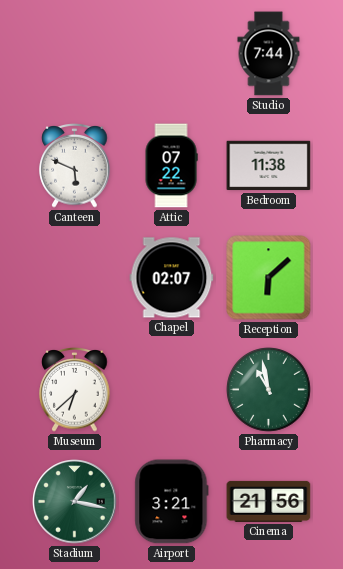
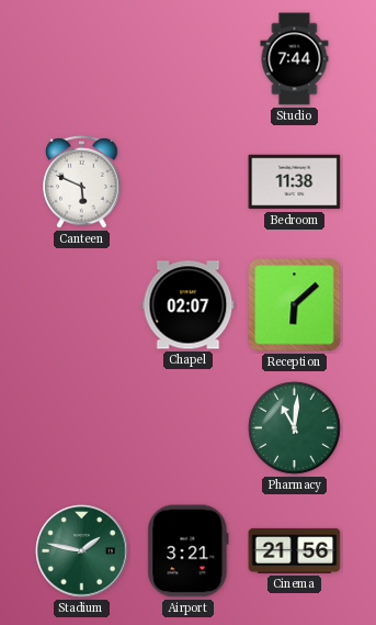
Attic: 07:22 -> none (171, 166)
Museum: 6:38 -> none (75, 390)
Pharmacy: 10:58 -> 11:01 (295, 428)
Stadium: 1:17 -> 1:47 (82, 551)
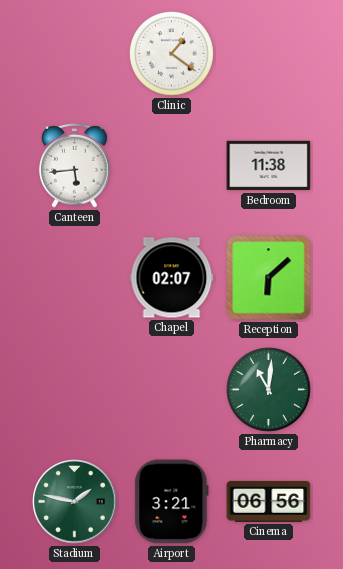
Clinic: none -> 1:21 (172, 54)
Studio: 7:44 -> none (295, 59)
Canteen: 5:49 -> 5:44 (75, 166)
Cinema: 21:56 -> 06:56 (269, 501)
